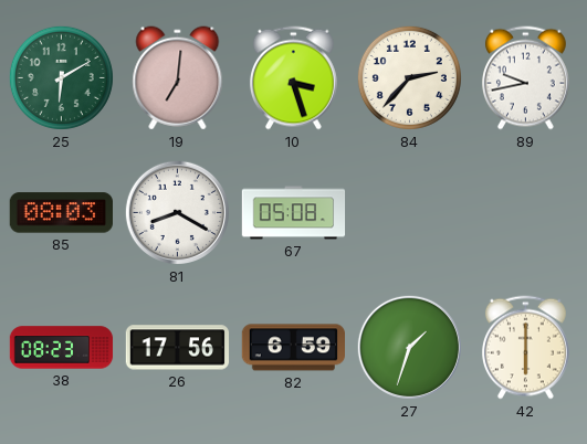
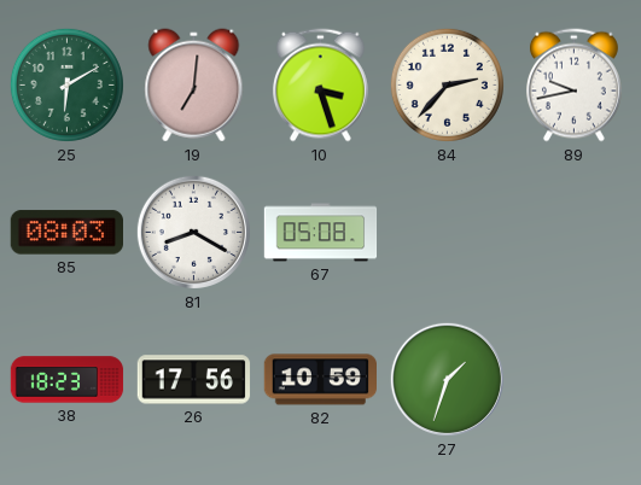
38: 08:23 -> 18:23 (68, 380)
82: 6:59 -> 10:59 (321, 380)
42: 6:00 -> none (525, 348)
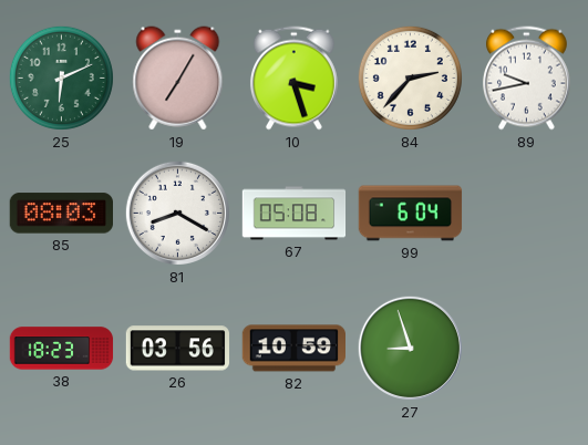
25: 6:10 -> 6:11 (61, 77)
19: 7:01 -> 7:05 (178, 79)
99: none -> 6:04 (411, 214)
26: 17:56 -> 03:56 (178, 349)
27: 1:33 -> 8:57 (410, 348)
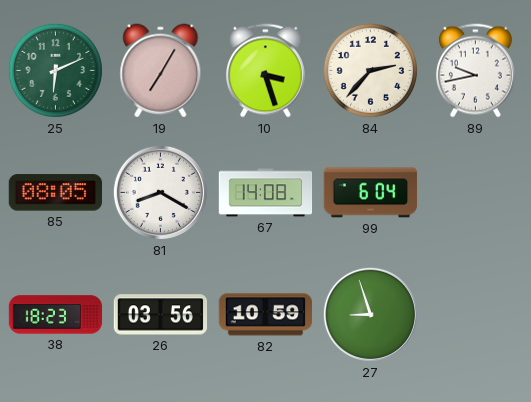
85: 08:03 -> 08:05 (55, 193)
67: 05:08 -> 14:08 (266, 193)
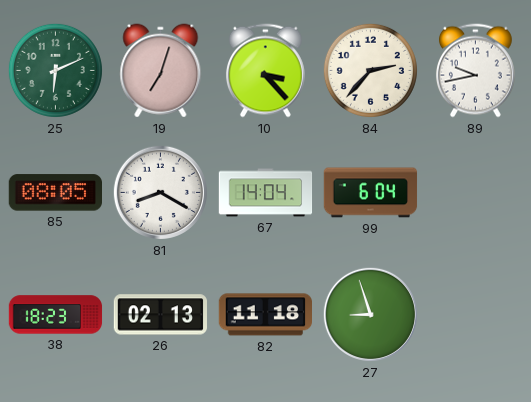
19: 7:05 -> 7:03 (161, 71)
10: 3:27 -> 3:23 (265, 71)
67: 14:08 -> 14:04 (266, 193)
26: 03:56 -> 02:13 (161, 315)
82: 10:59 -> 11:18 (266, 315)
